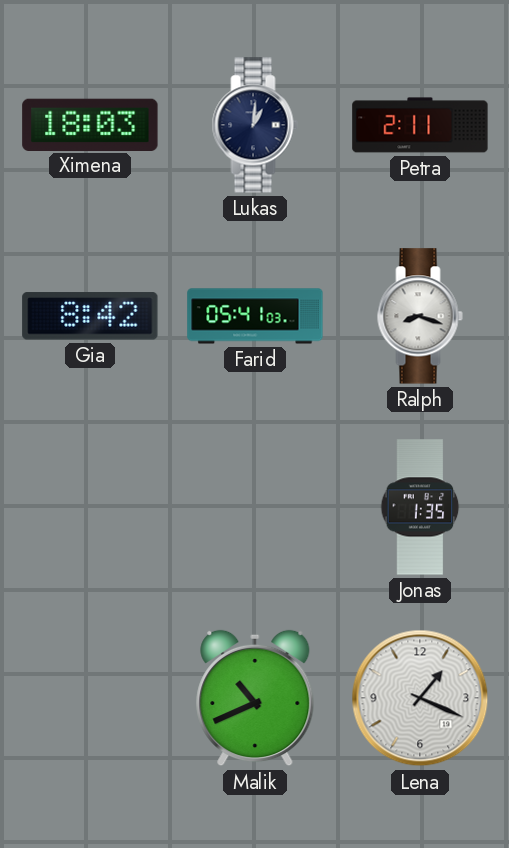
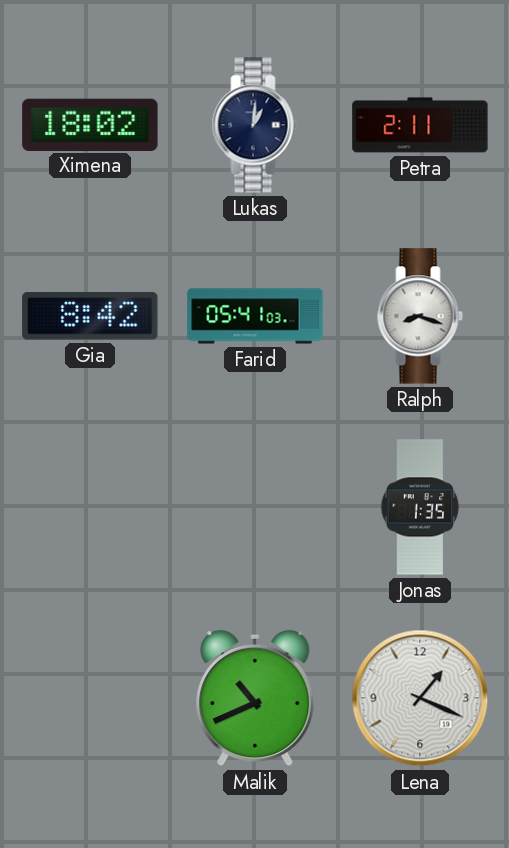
Ximena: 18:03 -> 18:02 (90, 124)
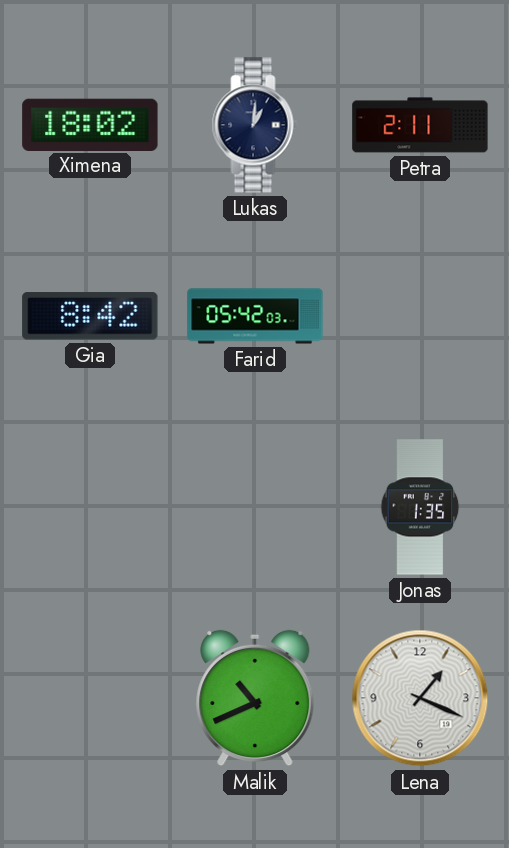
Farid: 05:41 -> 05:42 (255, 316)
Ralph: 8:18 -> none (420, 316)
